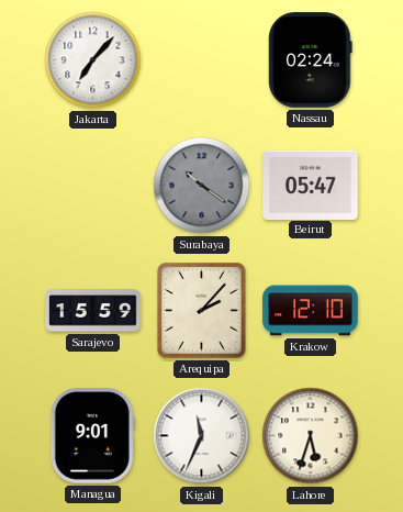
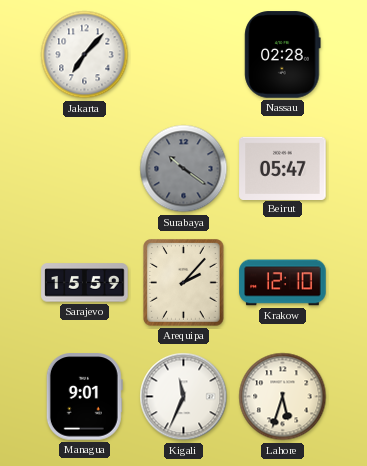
Nassau: 02:24 -> 02:28 (283, 55)
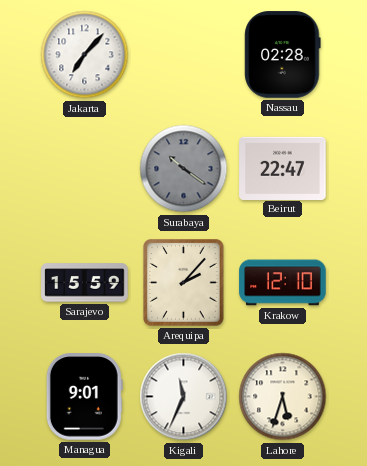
Beirut: 05:47 -> 22:47 (283, 168)
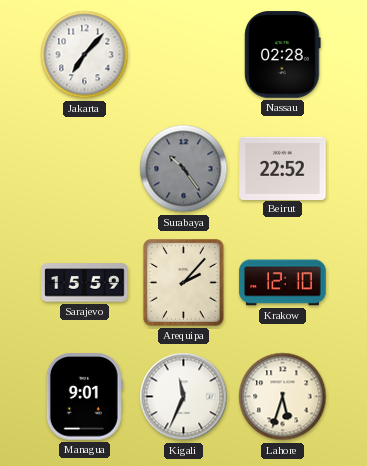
Surabaya: 10:21 -> 10:24 (184, 169)
Beirut: 22:47 -> 22:52 (283, 168)
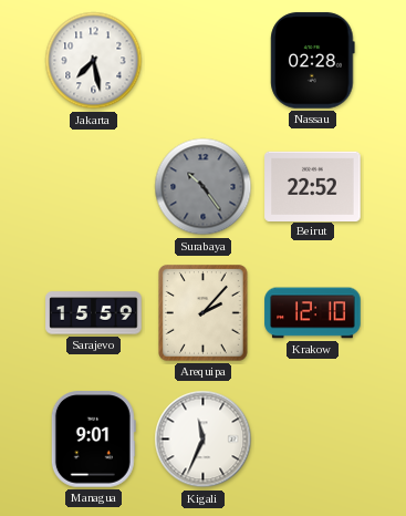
Jakarta: 7:07 -> 7:28 (94, 61)
Lahore: 5:33 -> none (283, 397)
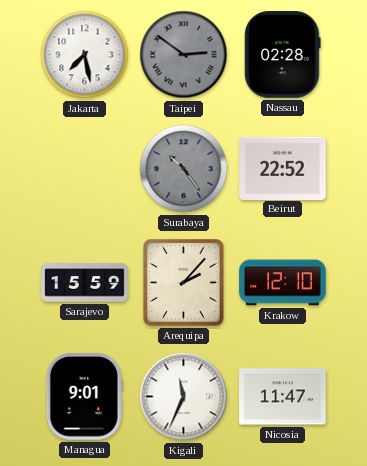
Taipei: none -> 2:51 (184, 55)
Nicosia: none -> 11:47 (283, 397)
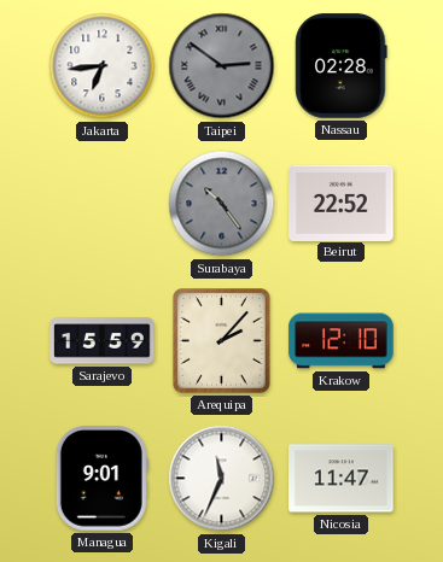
Jakarta: 7:28 -> 6:44 (103, 66)
